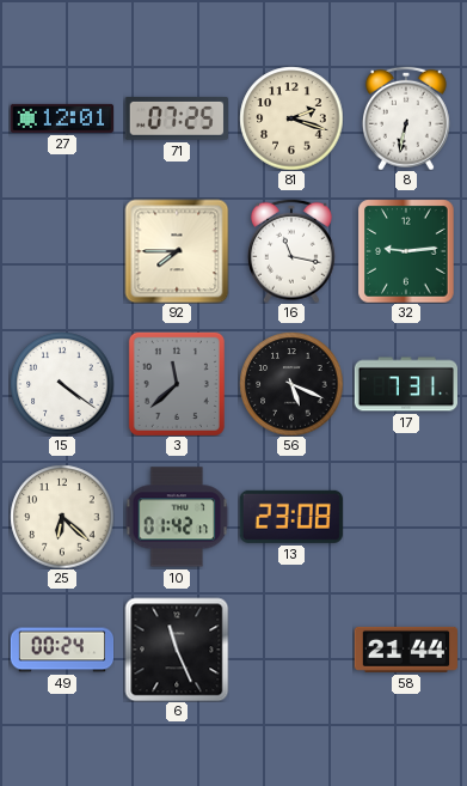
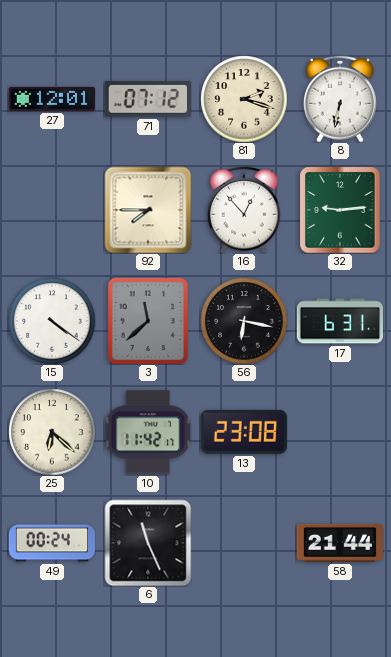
71: 07:25 -> 07:12 (148, 99)
16: 11:17 -> 12:53 (244, 210)
56: 5:19 -> 6:17 (244, 321)
17: 7:31 -> 6:31 (339, 321)
10: 01:42 -> 11:42 (148, 432)
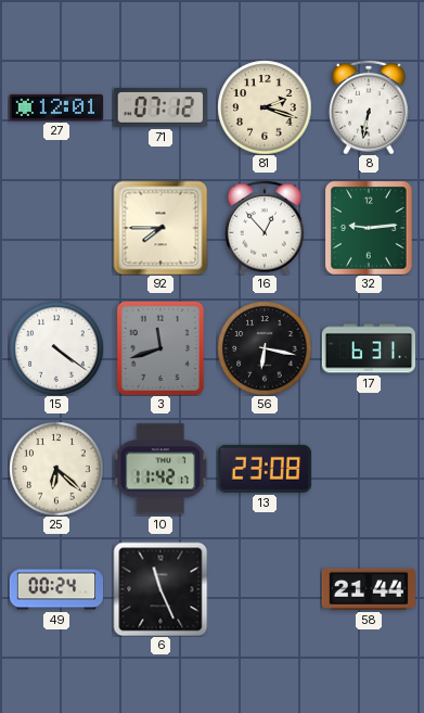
3: 11:38 -> 11:42 (160, 348)
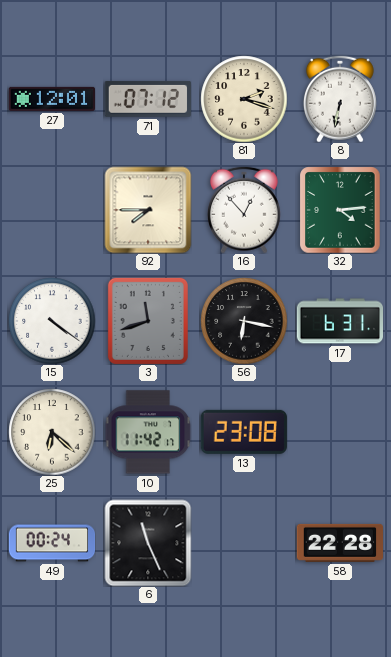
32: 9:14 -> 4:14 (340, 210)
58: 21:44 -> 22:28 (339, 543)
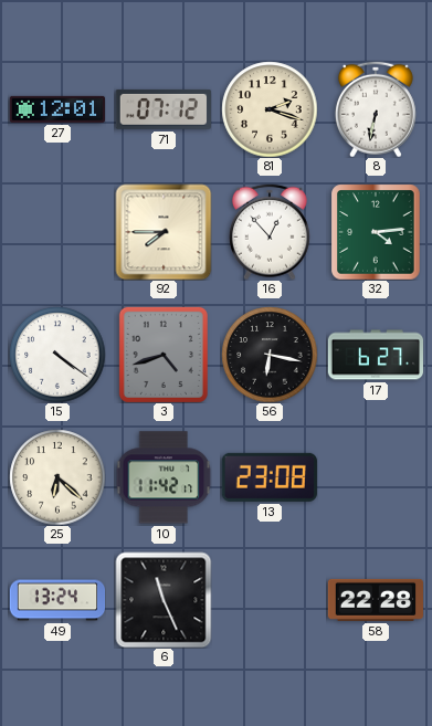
3: 11:42 -> 4:42 (164, 355)
17: 6:31 -> 6:27 (375, 355)
49: 00:24 -> 13:24 (57, 600)
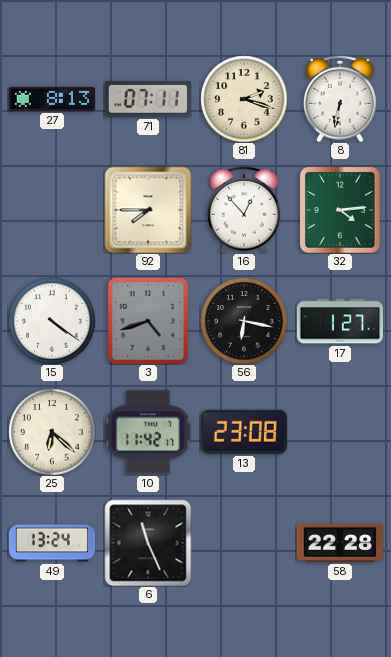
27: 12:01 -> 8:13 (51, 99)
71: 07:12 -> 07:11 (148, 99)
17: 6:27 -> 1:27 (339, 321)
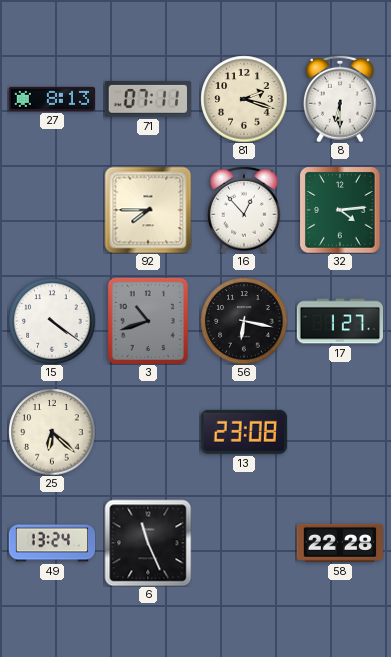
8: 6:32 -> 6:30 (340, 99)
3: 4:42 -> 10:42 (148, 321)
10: 11:42 -> none (148, 432)
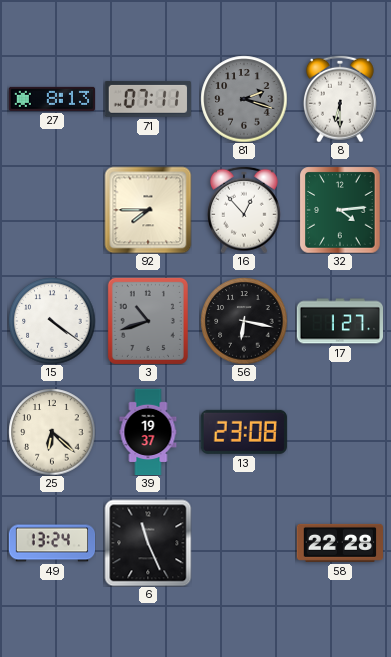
81 dial: cream -> grey (244, 99)
39: none -> 19:37 (148, 432)
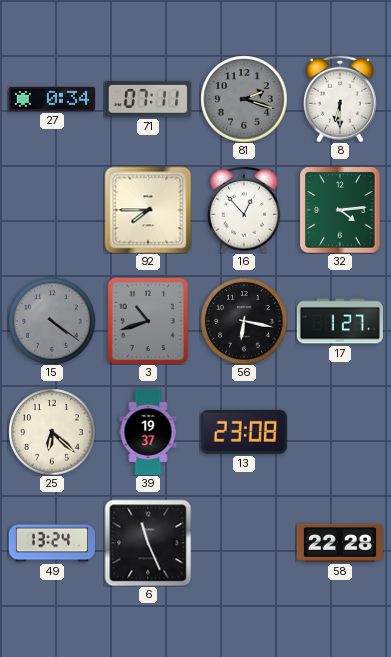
27: 8:13 -> 0:34 (51, 99)
15 dial: white -> grey (52, 321)
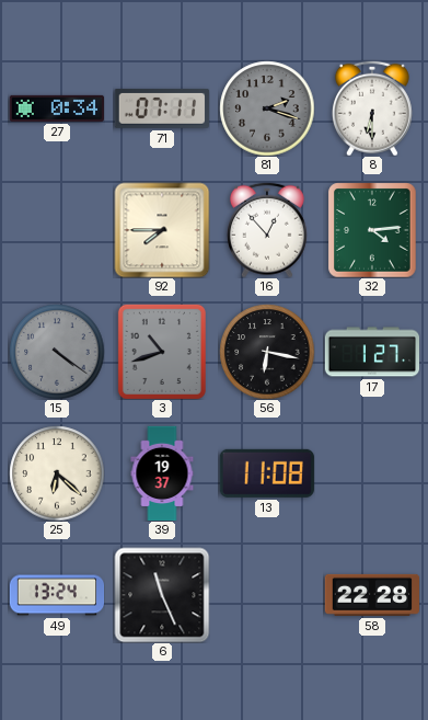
13: 23:08 -> 11:08 (267, 473)
